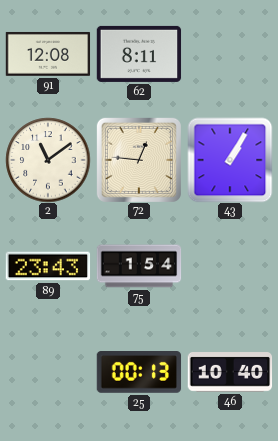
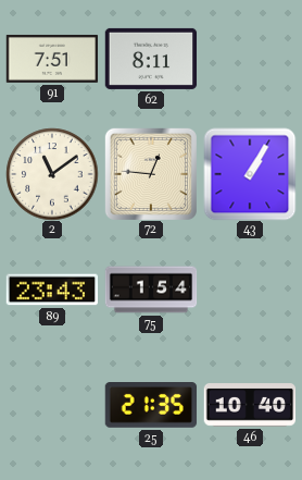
91: 12:08 -> 7:51 (52, 59)
25: 00:13 -> 21:35 (151, 406)
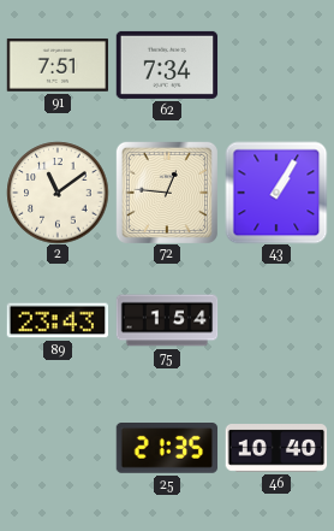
62: 8:11 -> 7:34 (167, 65)
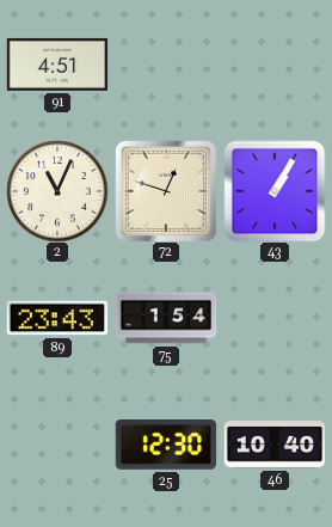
91: 7:51 -> 4:51 (57, 65)
62: 7:34 -> none (167, 65)
2: 11:09 -> 11:04 (57, 191)
72: 12:46 -> 12:48 (166, 191)
25: 21:35 -> 12:30 (166, 446)
